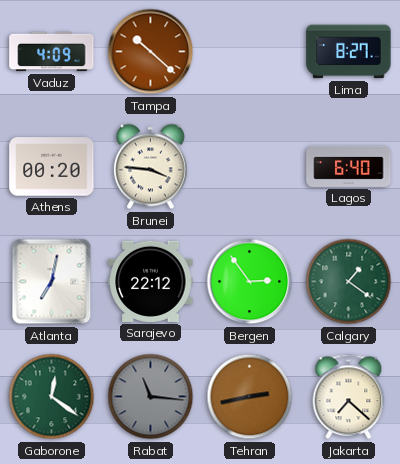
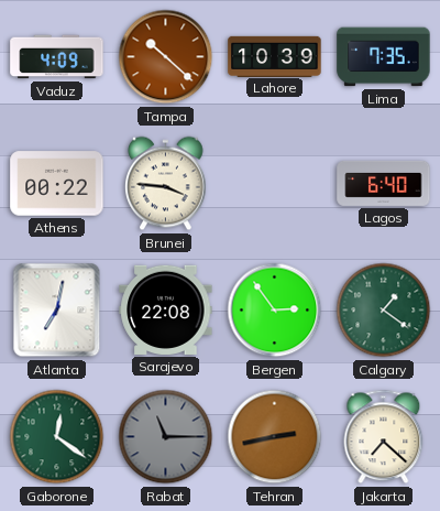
Lahore: none -> 10:39 (275, 56)
Lima: 8:27 -> 7:35 (384, 57)
Athens: 00:20 -> 00:22 (57, 184)
Sarajevo: 22:12 -> 22:08 (166, 309)
Rabat: 11:16 -> 11:15 (166, 437)
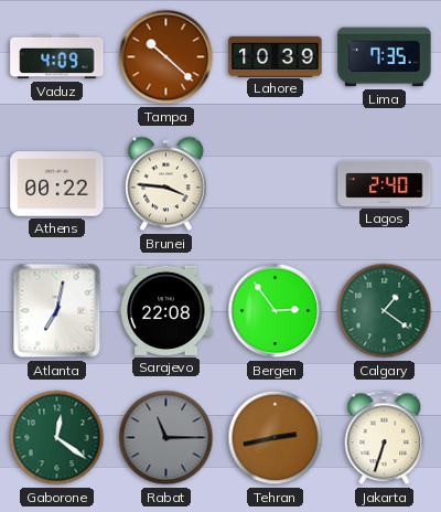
Lagos: 6:40 -> 2:40 (385, 183)
Jakarta: 7:22 -> 6:33 (385, 438)
